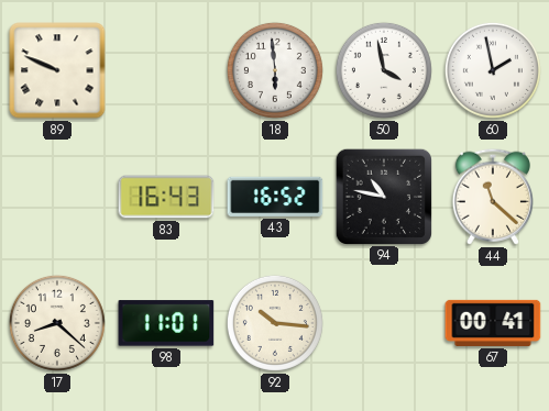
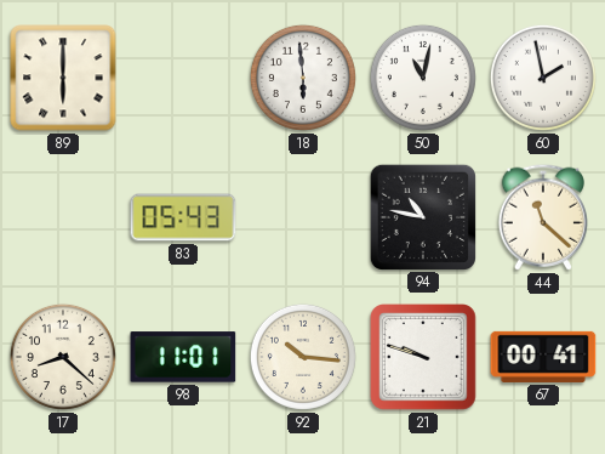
89: 9:49 -> 6:00 (63, 78)
50: 3:58 -> 11:02 (423, 78)
83: 16:43 -> 05:43 (183, 217)
43: 16:52 -> none (275, 197)
21: none -> 9:48 (424, 358)
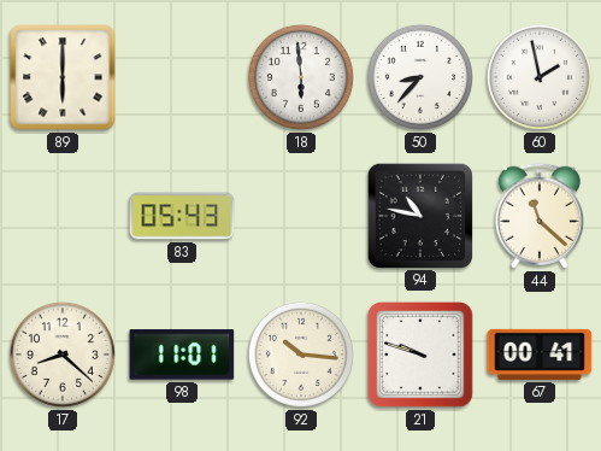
50: 11:02 -> 8:37 (420, 77)
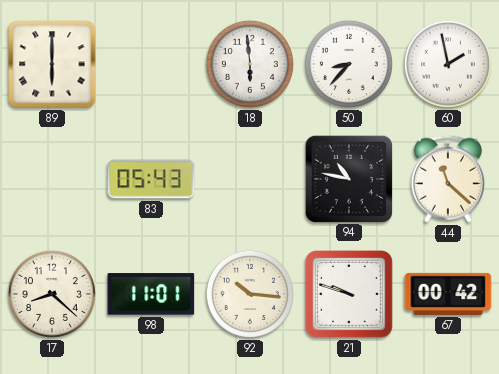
67: 00:41 -> 00:42 (448, 294)
